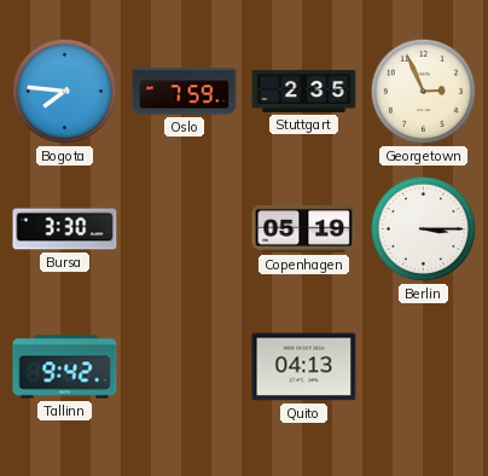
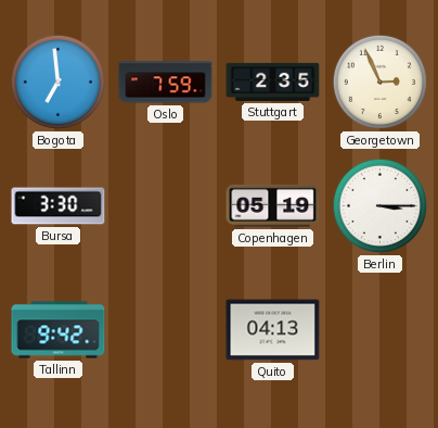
Bogota: 7:46 -> 6:59 (57, 81)
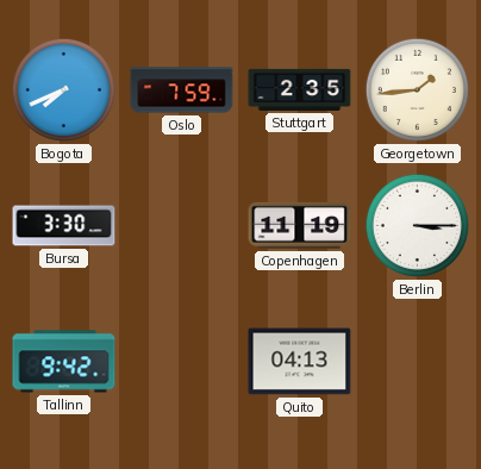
Bogota: 6:59 -> 7:41 (63, 89)
Georgetown: 2:56 -> 1:44 (417, 89)
Copenhagen: 05:19 -> 11:19 (300, 225)
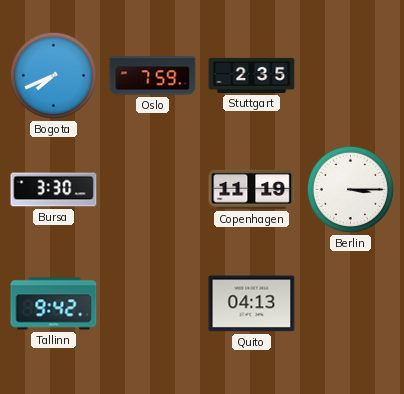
Georgetown: 1:44 -> none (417, 89)
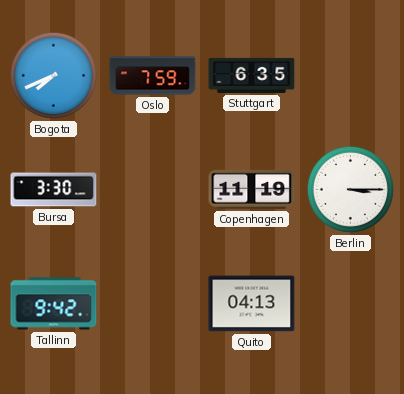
Stuttgart: 2:35 -> 6:35 (252, 75)
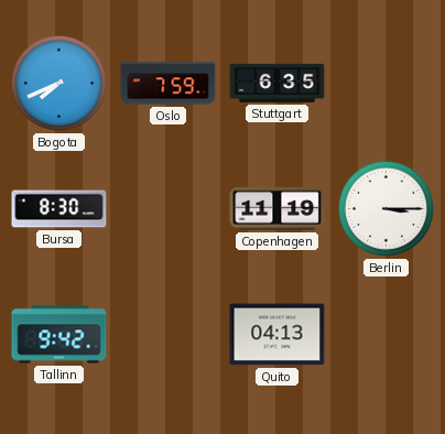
Bursa: 3:30 -> 8:30 (59, 209)
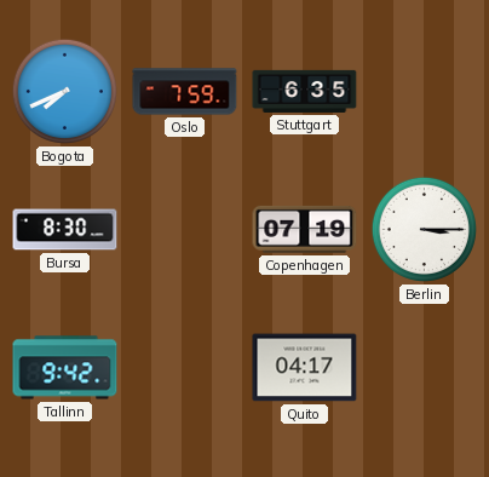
Copenhagen: 11:19 -> 07:19 (305, 229)
Quito: 04:13 -> 04:17 (305, 368)
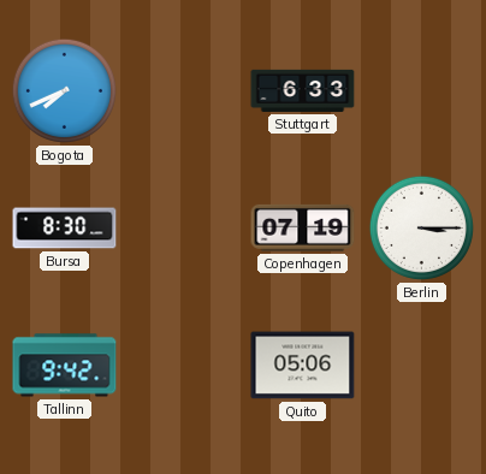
Oslo: 7:59 -> none (185, 92)
Stuttgart: 6:35 -> 6:33 (303, 90)
Quito: 04:17 -> 05:06 (303, 366)
